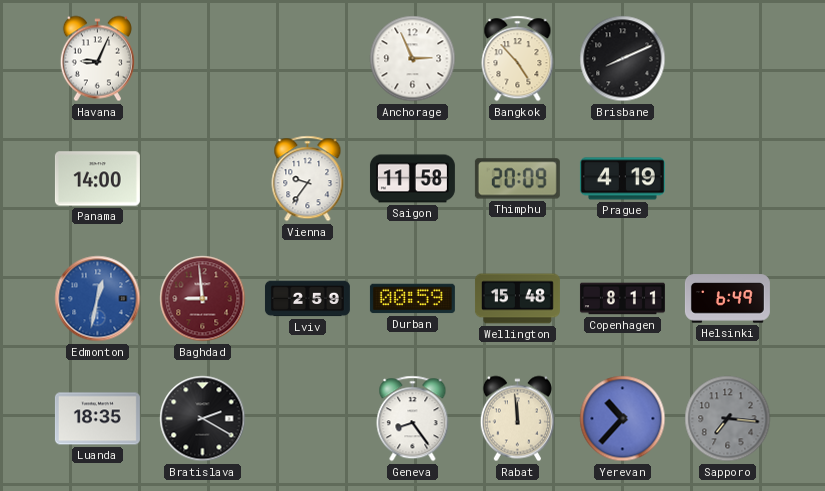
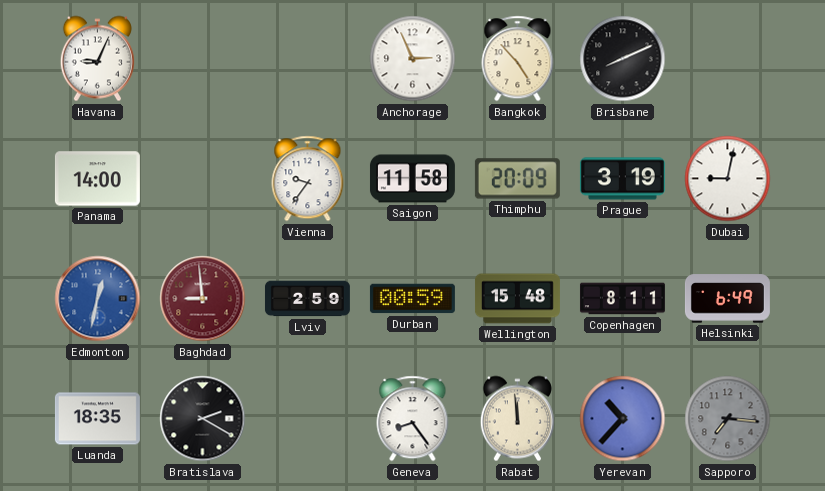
Prague: 4:19 -> 3:19 (622, 179)
Dubai: none -> 9:02 (728, 179)
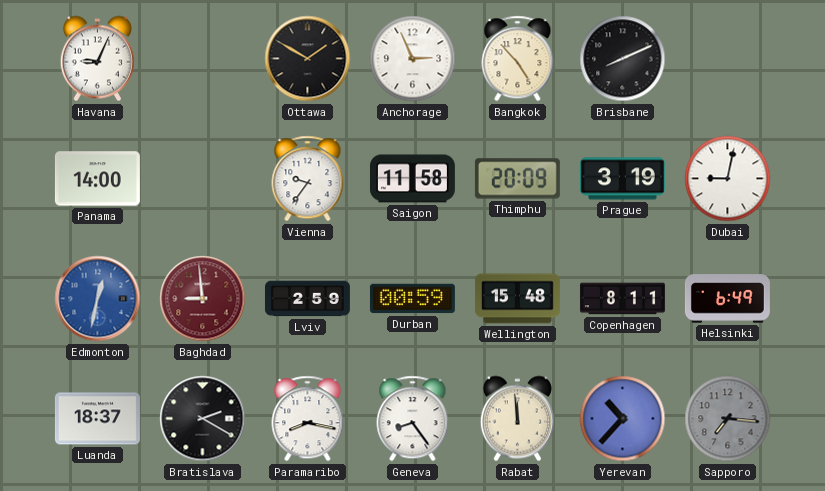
Ottawa: none -> 1:50 (308, 59)
Luanda: 18:35 -> 18:37 (97, 419)
Paramaribo: none -> 8:17 (308, 419)
